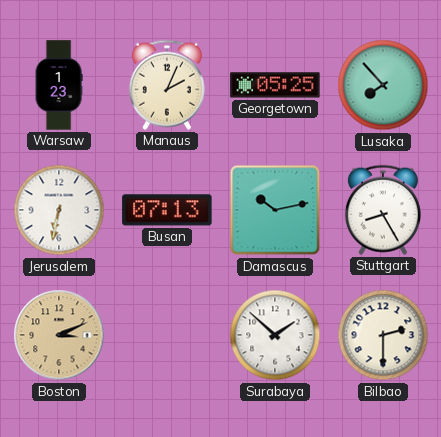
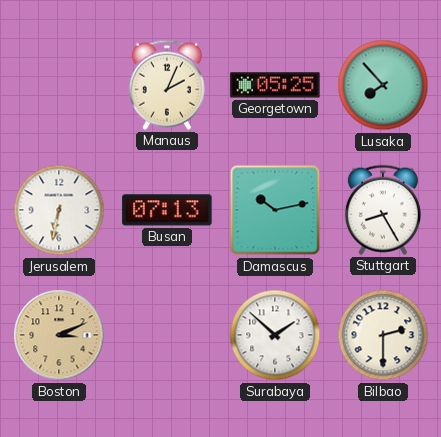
Warsaw: 1:23 -> none (59, 85)
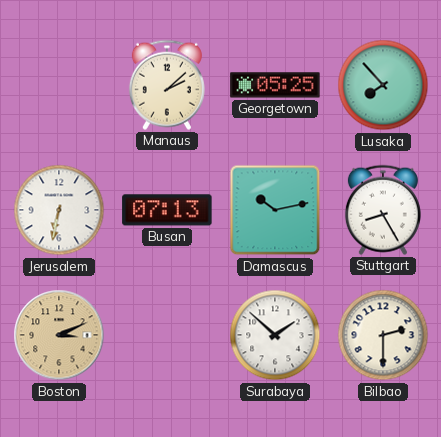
Manaus: 2:04 -> 2:08 (167, 85)
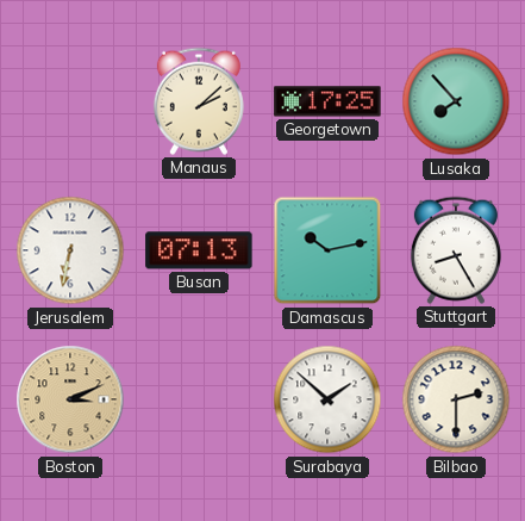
Georgetown: 05:25 -> 17:25 (327, 101)
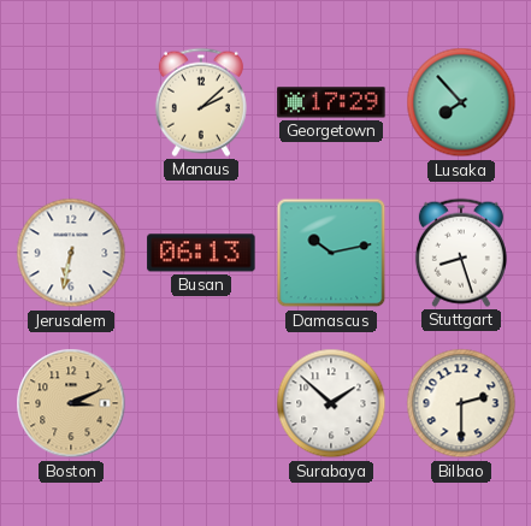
Georgetown: 17:25 -> 17:29 (331, 102)
Busan: 07:13 -> 06:13 (201, 253)
Stuttgart: 8:25 -> 8:27 (461, 253)
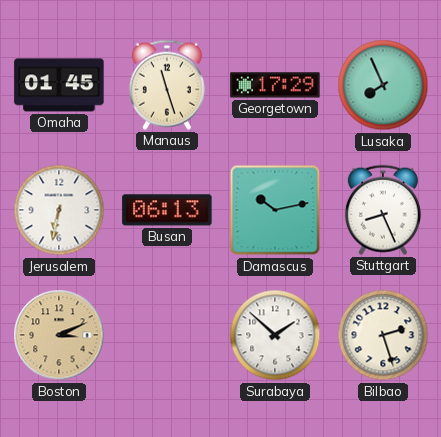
Omaha: none -> 01:45 (59, 85)
Manaus: 2:08 -> 11:27 (167, 85)
Lusaka: 7:53 -> 7:56 (383, 85)
Stuttgart: 8:27 -> 8:26 (383, 210)
Bilbao: 2:30 -> 2:27 (383, 335)
